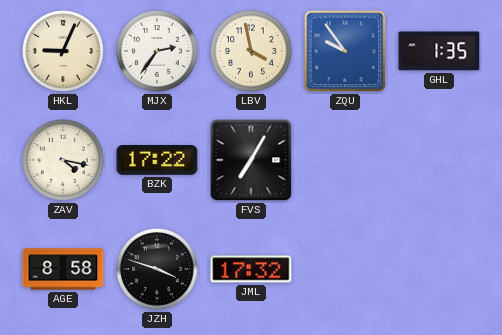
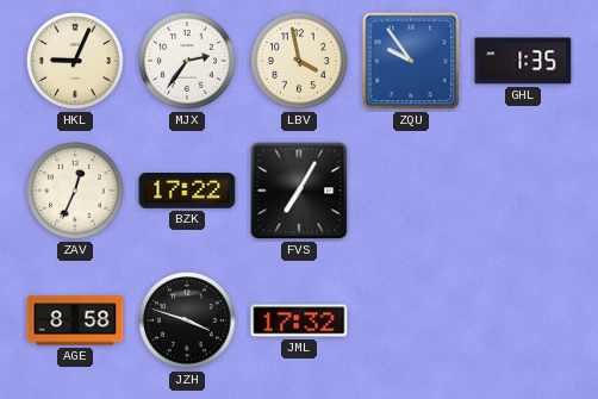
ZAV: 4:17 -> 12:34 (76, 192)
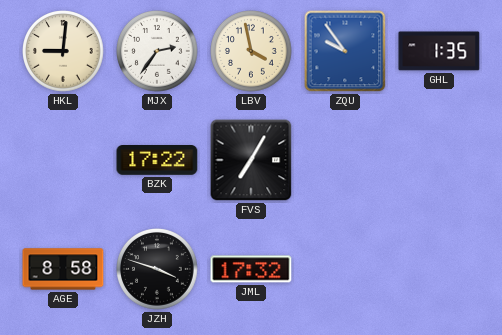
HKL: 9:04 -> 9:01 (64, 52)
ZAV: 12:34 -> none (76, 192)
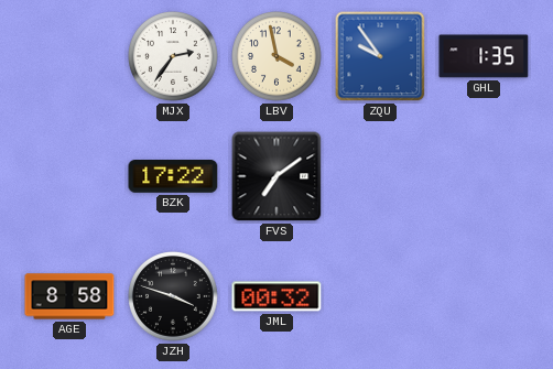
HKL: 9:01 -> none (64, 52)
FVS: 7:05 -> 7:09 (276, 176)
JML: 17:32 -> 00:32 (276, 296)
